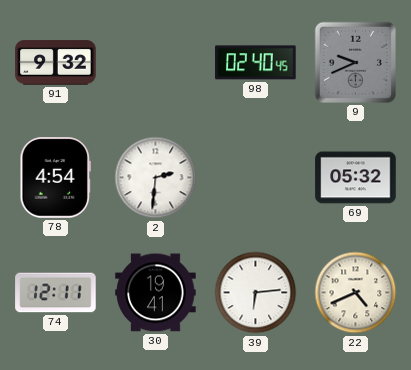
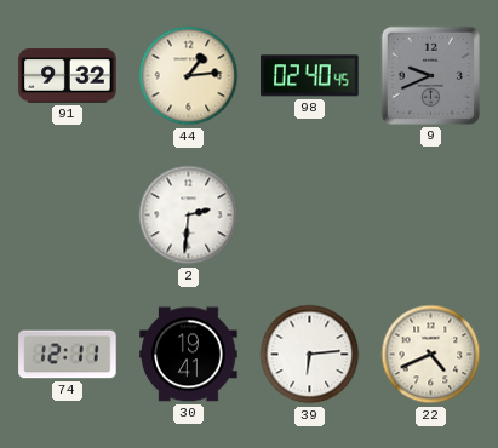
44: none -> 1:14 (189, 76)
78: 4:54 -> none (55, 178)
69: 05:32 -> none (356, 178)
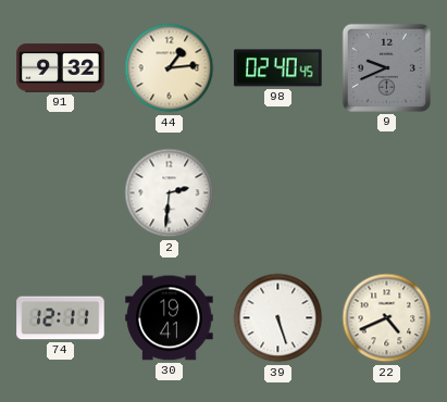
39: 6:14 -> 5:27 (278, 318)
